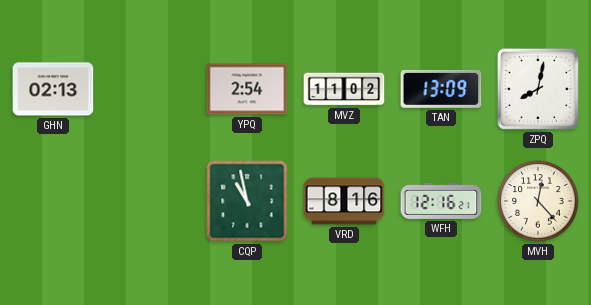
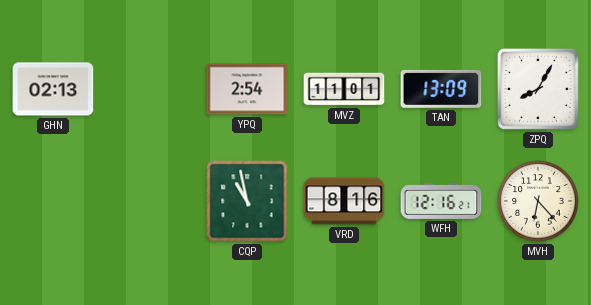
MVZ: 11:02 -> 11:01 (344, 89)
ZPQ: 8:02 -> 8:05 (538, 89)
MVH: 12:23 -> 6:23 (538, 201)
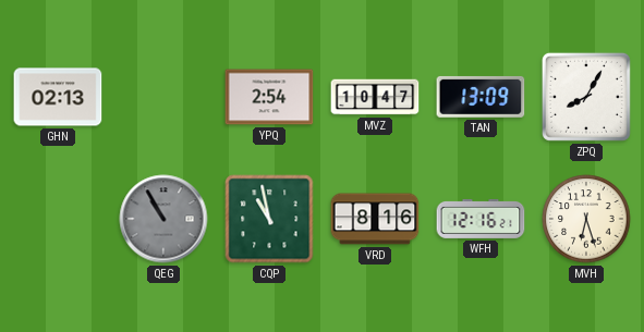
MVZ: 11:01 -> 10:47 (375, 97)
QEG: none -> 10:55 (163, 219)
MVH: 6:23 -> 6:27 (586, 219)
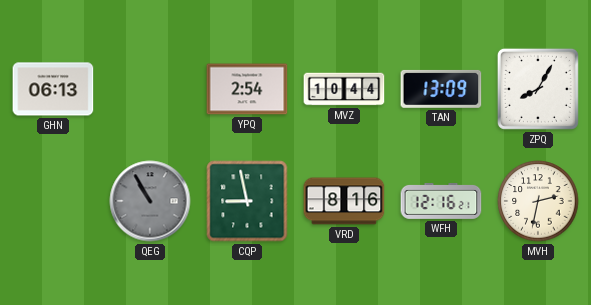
GHN: 02:13 -> 06:13 (53, 89)
MVZ: 10:47 -> 10:44 (344, 89)
CQP: 10:58 -> 8:58 (247, 201)
MVH: 6:27 -> 2:32 (538, 201)
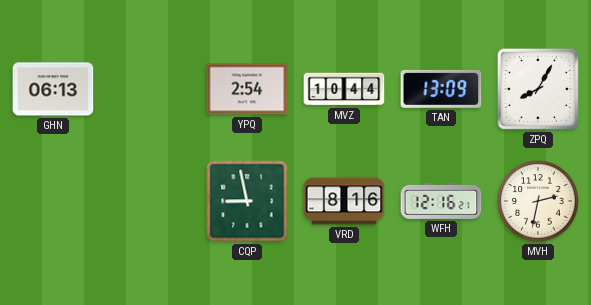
QEG: 10:55 -> none (150, 201)
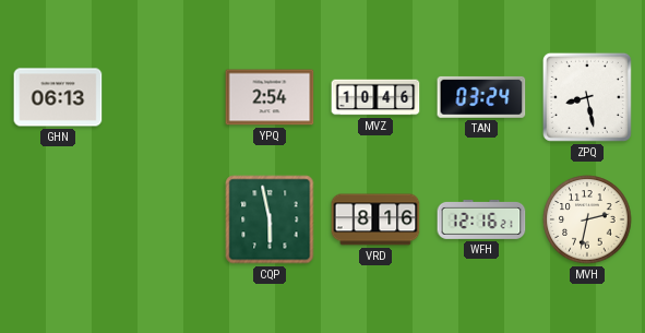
MVZ: 10:44 -> 10:46 (375, 97)
TAN: 13:09 -> 03:24 (481, 97)
ZPQ: 8:05 -> 8:28 (587, 97)
CQP: 8:58 -> 5:58 (270, 219)
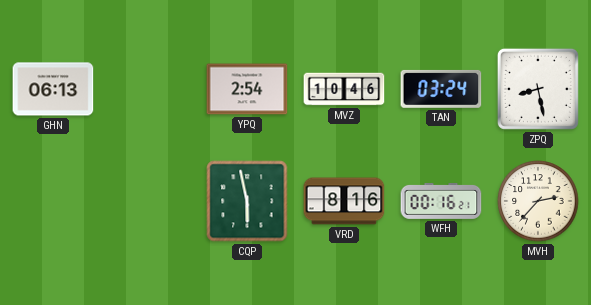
WFH: 12:16 -> 00:16 (441, 201)
MVH: 2:32 -> 2:37 (538, 201)
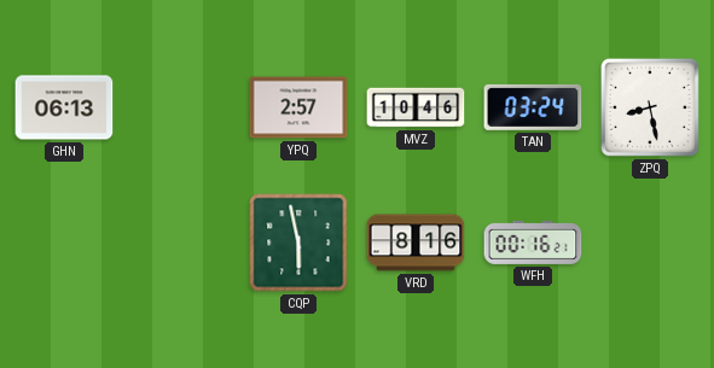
YPQ: 2:54 -> 2:57 (298, 107)
MVH: 2:37 -> none (538, 201)
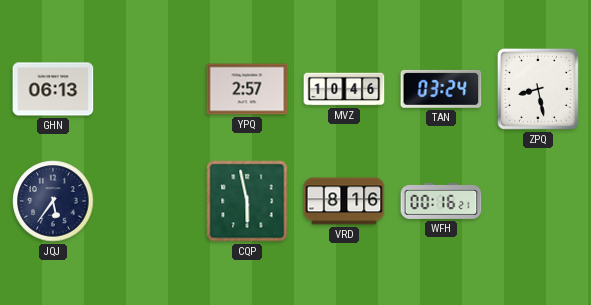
JQJ: none -> 5:36 (53, 201)
